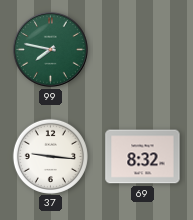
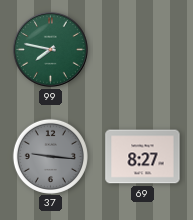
37 dial: white -> grey (50, 156)
69: 8:32 -> 8:27 (143, 157)
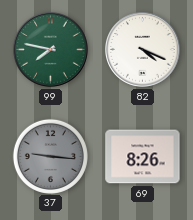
82: none -> 4:19 (143, 50)
69: 8:27 -> 8:26 (143, 157)
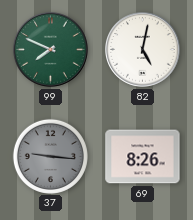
99: 7:47 -> 7:49 (51, 50)
82: 4:19 -> 5:02 (143, 50)
